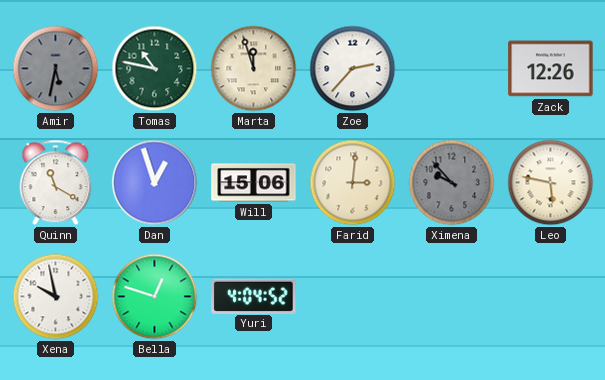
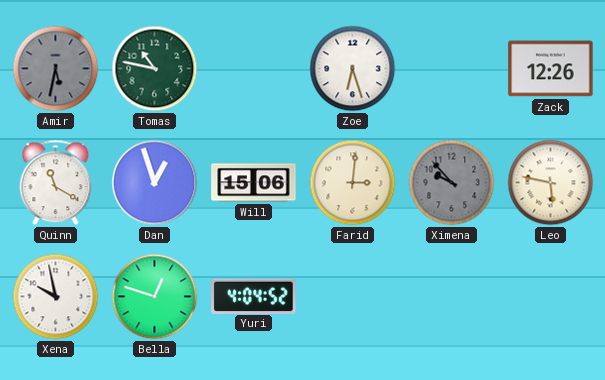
Marta: 11:57 -> none (254, 69)
Zoe: 2:37 -> 6:27 (353, 69)
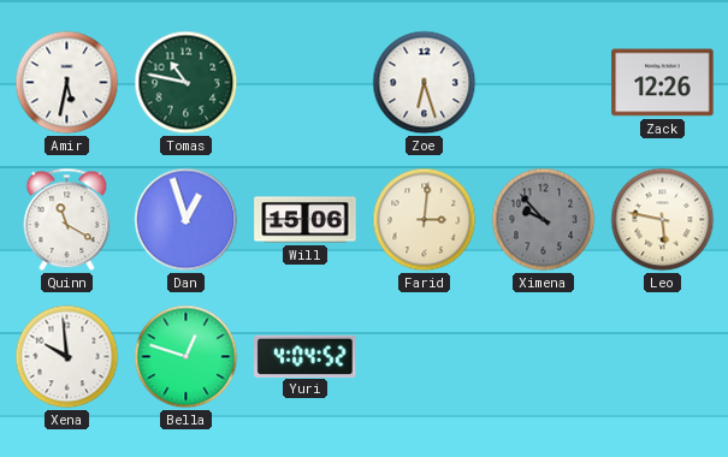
Amir dial: grey -> white (67, 83)
Xena: 9:58 -> 9:59 (67, 357)
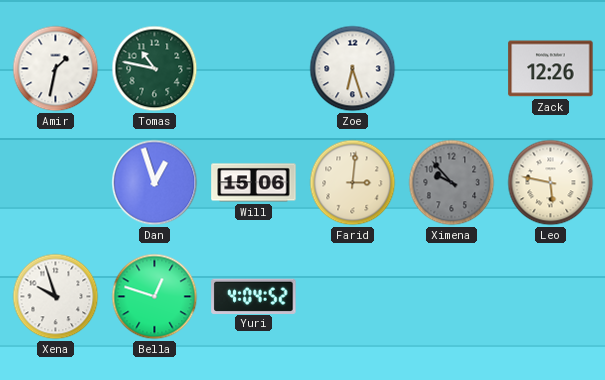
Amir: 5:32 -> 1:32 (56, 69)
Quinn: 11:20 -> none (67, 220)
Xena: 9:59 -> 9:57 (56, 297)
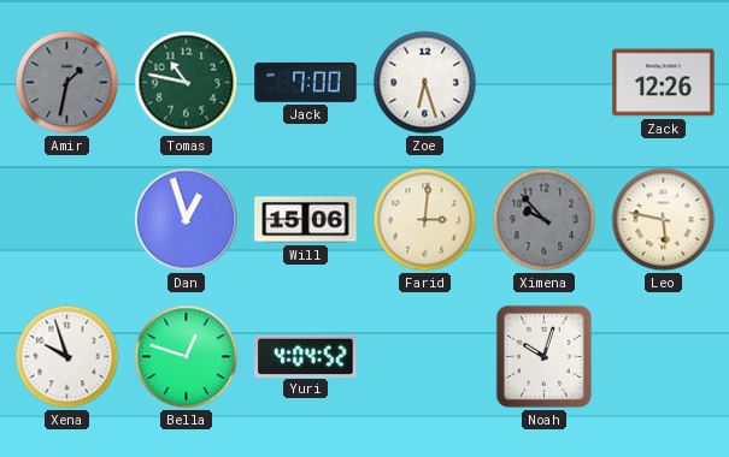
Amir dial: white -> grey (67, 83)
Jack: none -> 7:00 (306, 82)
Noah: none -> 10:03 (543, 356)
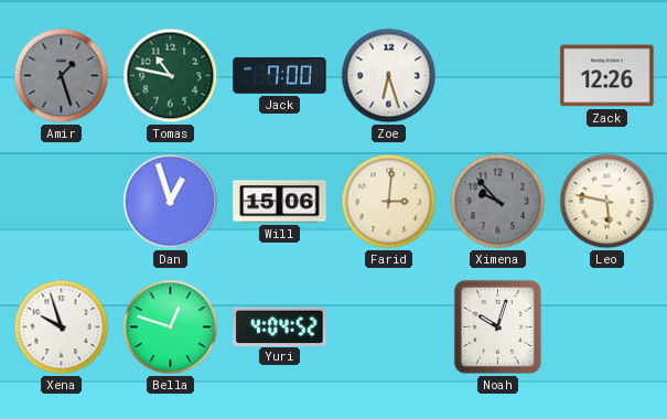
Amir: 1:32 -> 1:27 (62, 76)
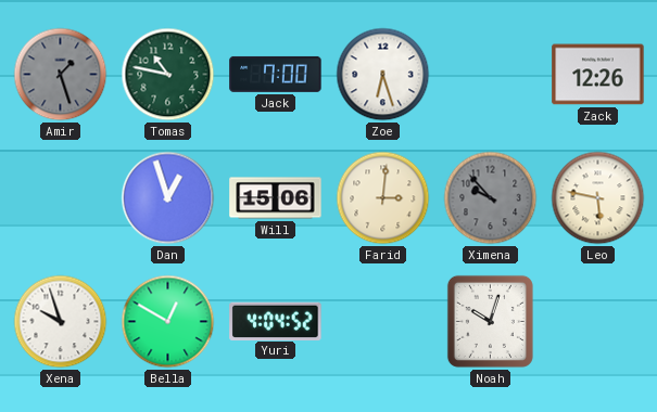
Bella: 12:48 -> 12:50 (168, 322)
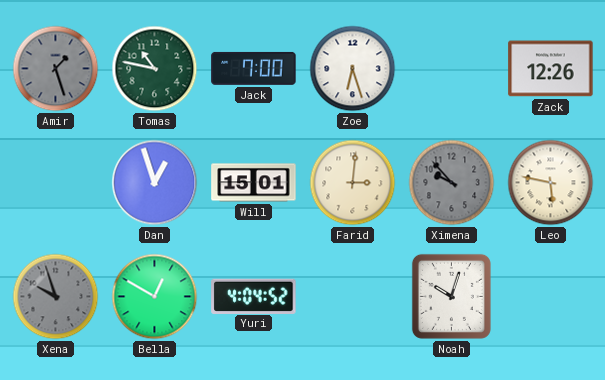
Will: 15:06 -> 15:01 (254, 183)
Xena dial: white -> grey (56, 297)
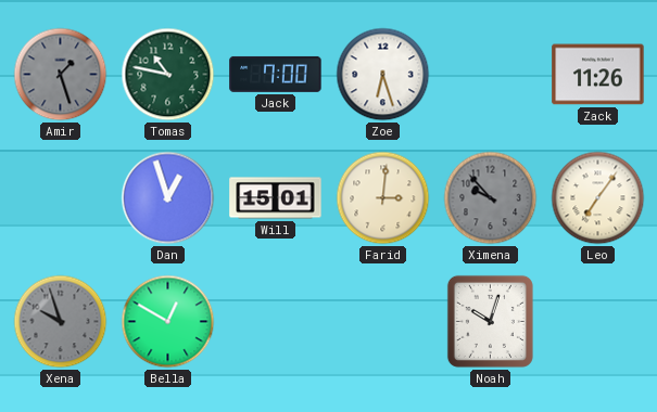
Zack: 12:26 -> 11:26 (598, 75)
Leo: 5:47 -> 7:06 (598, 198)
Yuri: 4:04 -> none (254, 296)
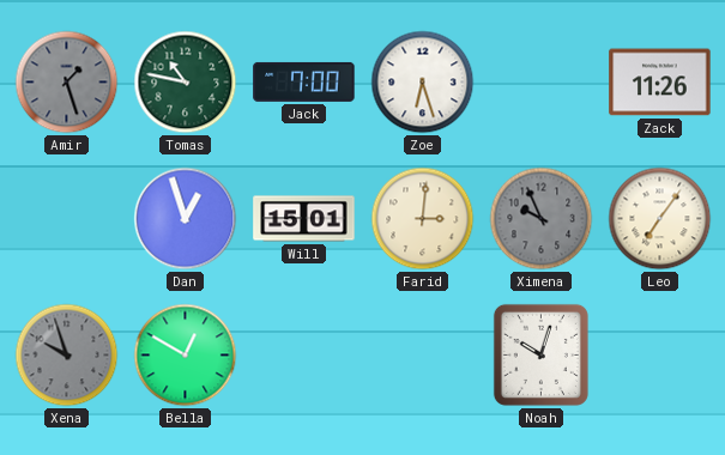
Ximena: 9:53 -> 9:56 (542, 219)
